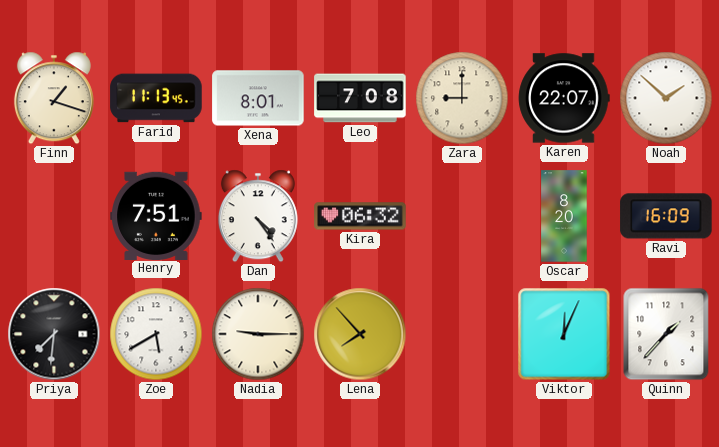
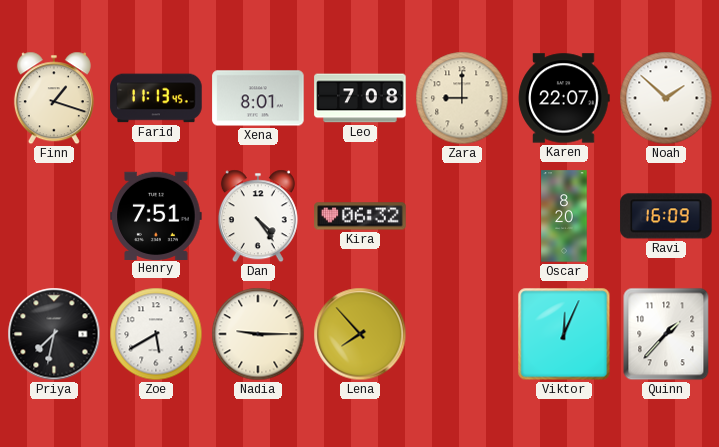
Priya: 7:31 -> 7:32 (54, 334)
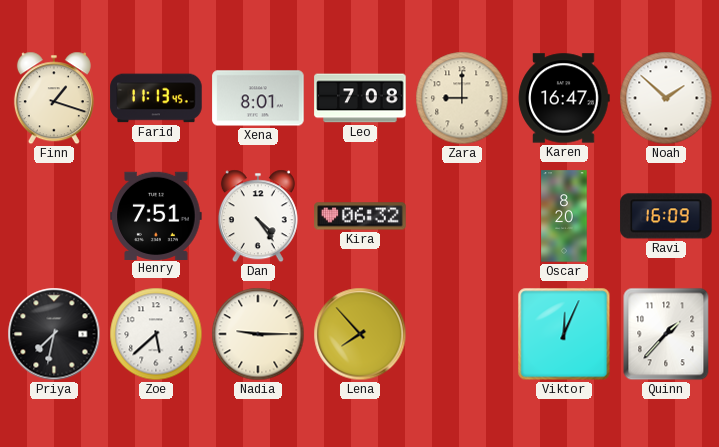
Karen: 22:07 -> 16:47 (564, 98)
Zoe: 5:40 -> 5:38 (156, 334)
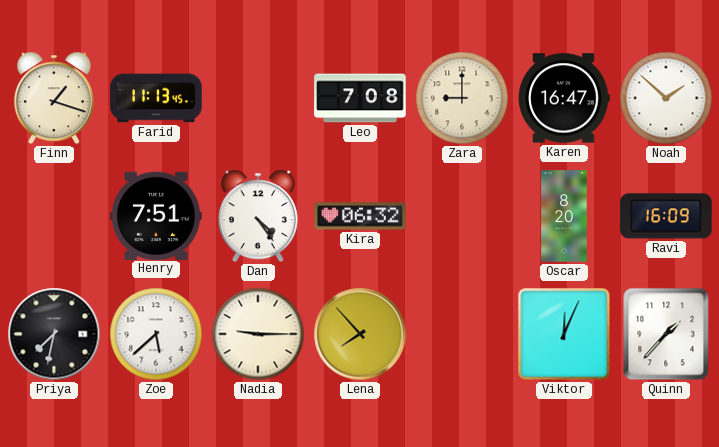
Xena: 8:01 -> none (258, 98)
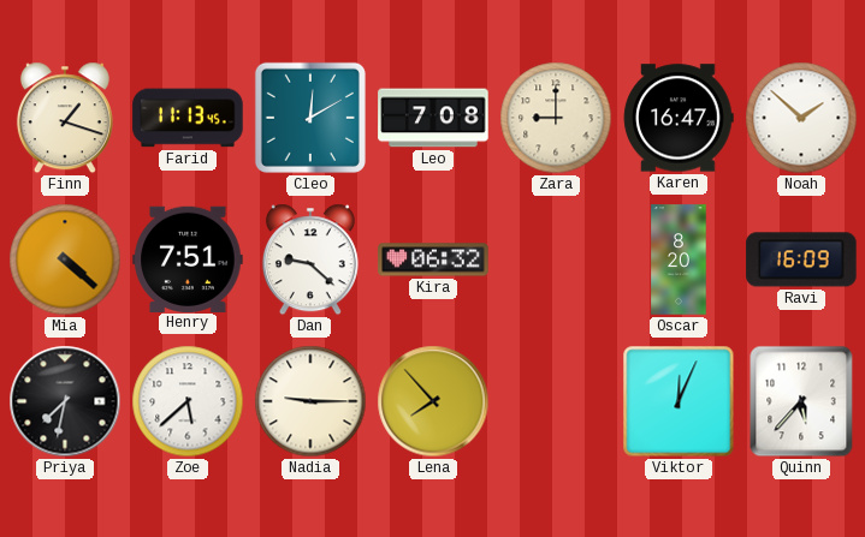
Cleo: none -> 12:10 (310, 118)
Mia: none -> 4:22 (65, 259)
Dan: 4:24 -> 9:22 (310, 259)
Quinn: 1:37 -> 5:37 (801, 401)
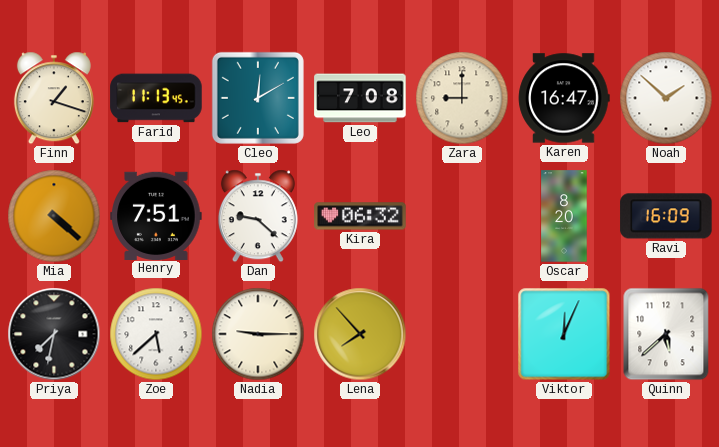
Quinn: 5:37 -> 5:38 (666, 334)
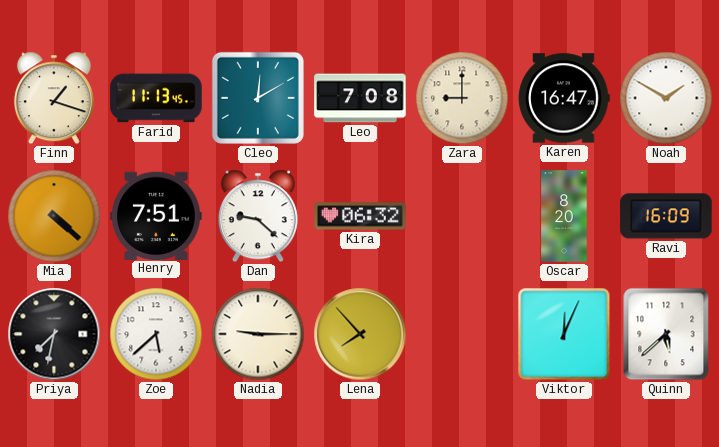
Noah: 1:52 -> 1:50 (666, 98)
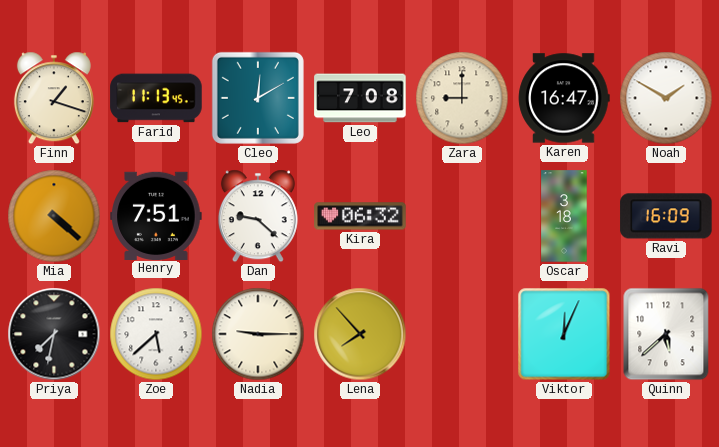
Oscar: 8:20 -> 3:18 (564, 216)
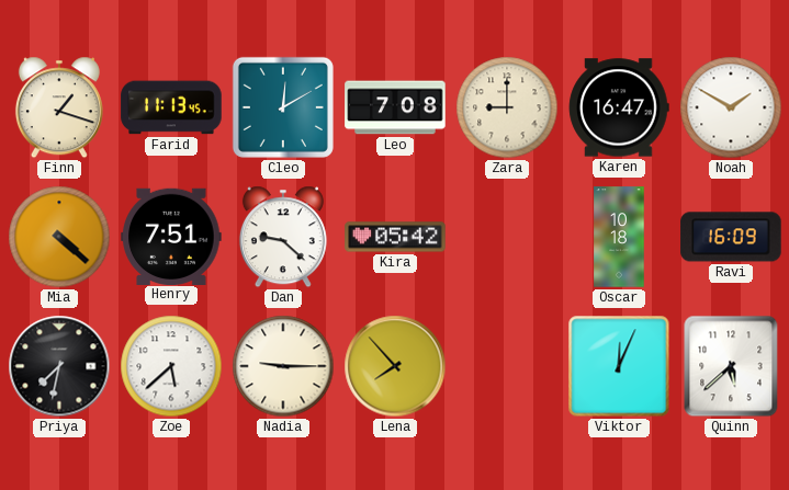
Kira: 06:32 -> 05:42 (395, 237)
Oscar: 3:18 -> 10:18 (619, 237)
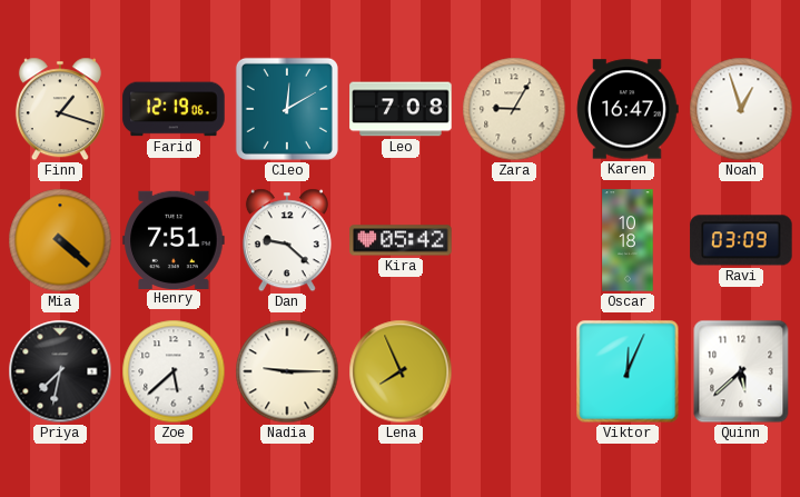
Farid: 11:13 -> 12:19 (174, 109)
Zara: 9:00 -> 9:05 (514, 109)
Noah: 1:50 -> 12:57 (741, 109)
Ravi: 16:09 -> 03:09 (741, 240)
Lena: 7:53 -> 7:56 (401, 371)
